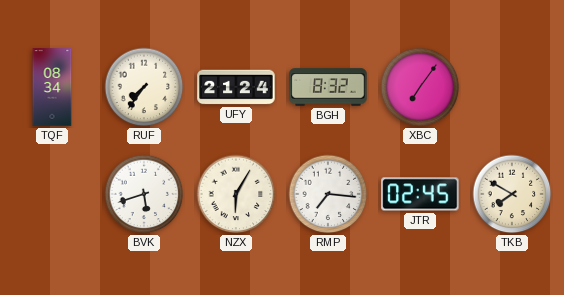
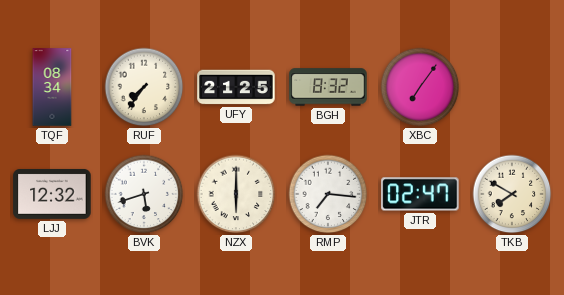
UFY: 21:24 -> 21:25 (236, 87)
LJJ: none -> 12:32 (52, 194)
NZX: 6:05 -> 6:00 (236, 194)
JTR: 02:45 -> 02:47 (420, 194)
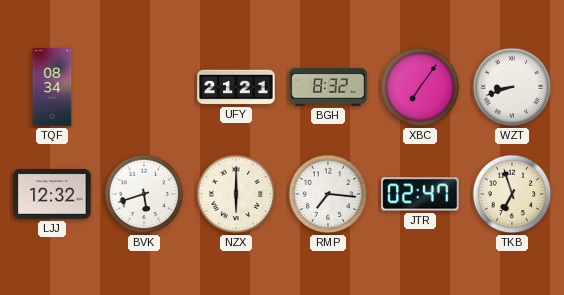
RUF: 7:36 -> none (144, 87)
UFY: 21:25 -> 21:21 (236, 87)
WZT: none -> 8:42 (512, 87)
TKB: 7:50 -> 6:57 (512, 194)
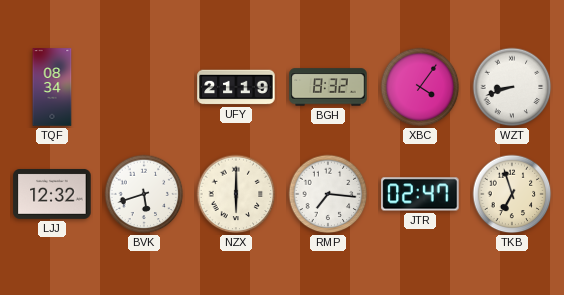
UFY: 21:21 -> 21:19 (236, 87)
XBC: 7:06 -> 4:06 (420, 87)
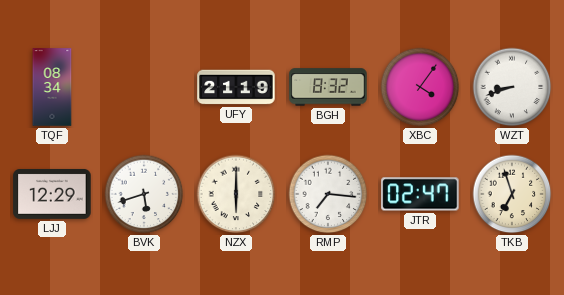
LJJ: 12:32 -> 12:29 (52, 194)
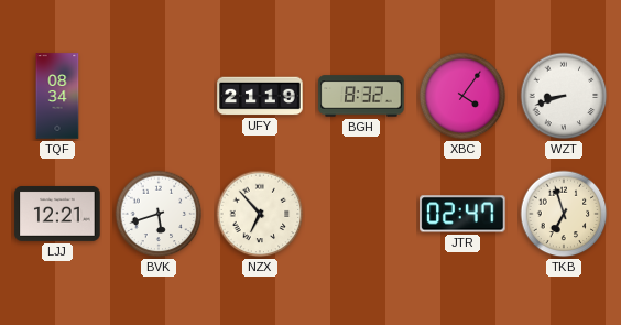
LJJ: 12:29 -> 12:21 (57, 214)
NZX: 6:00 -> 6:53 (260, 214)
RMP: 7:16 -> none (328, 194)
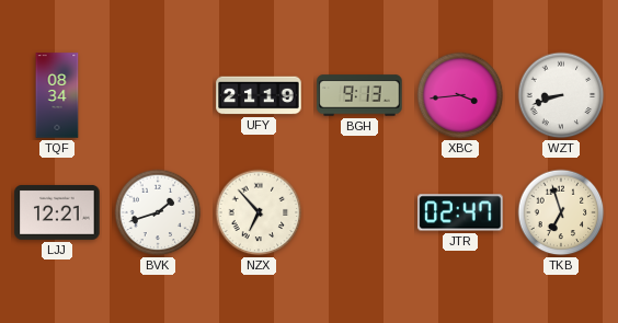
BGH: 8:32 -> 9:13 (359, 95)
XBC: 4:06 -> 3:44 (460, 95)
BVK: 5:42 -> 1:42 (158, 212)
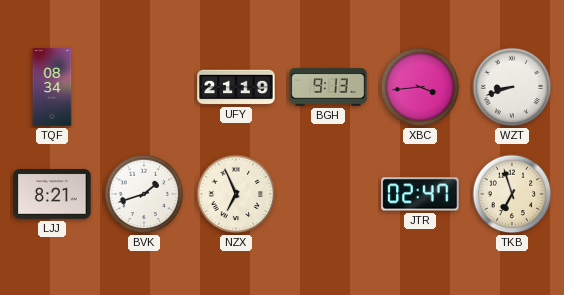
LJJ: 12:21 -> 8:21 (52, 194)
NZX: 6:53 -> 6:56 (236, 194)
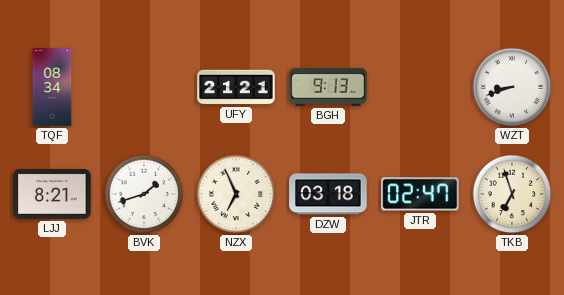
UFY: 21:19 -> 21:21 (236, 87)
XBC: 3:44 -> none (420, 87)
DZW: none -> 03:18 (328, 194)
